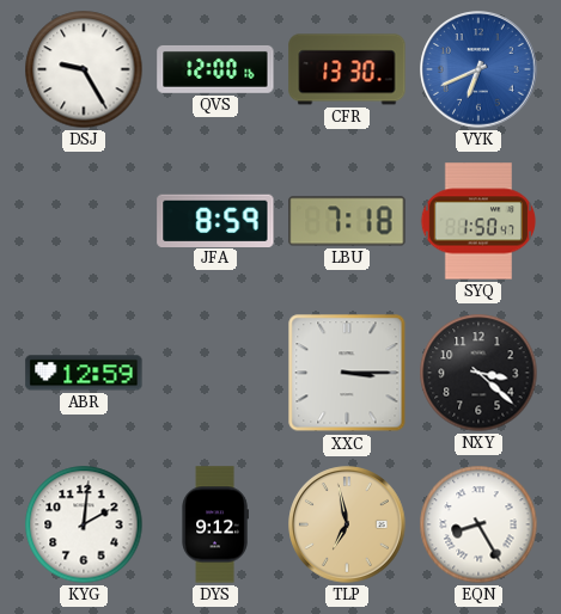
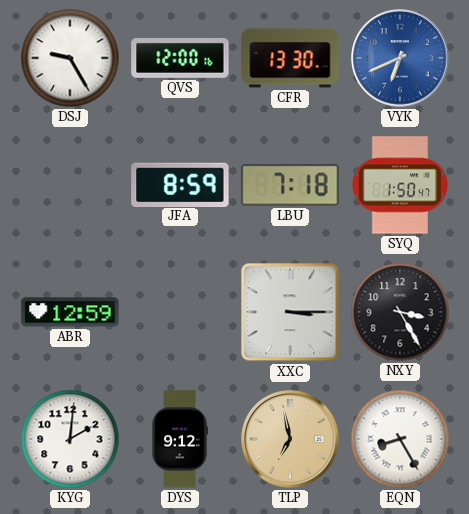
NXY: 3:22 -> 3:25 (400, 312)
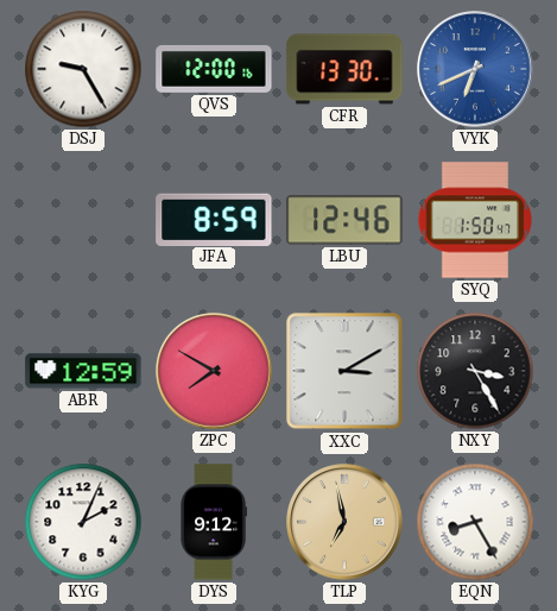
LBU: 7:18 -> 12:46 (344, 220)
ZPC: none -> 7:50 (214, 371)
XXC: 3:15 -> 3:10 (344, 371)
KYG: 2:01 -> 2:04 (83, 522)
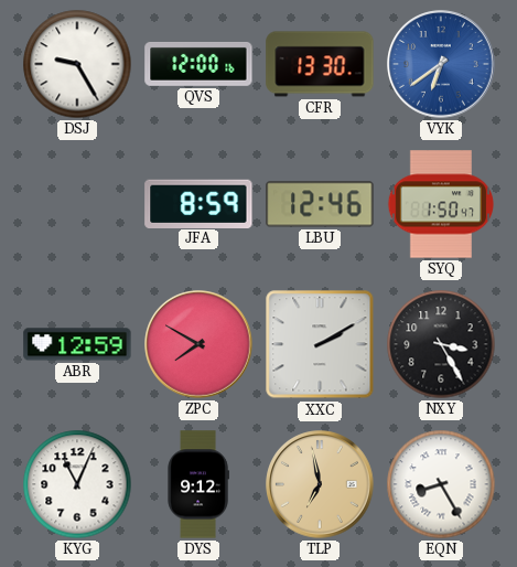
VYK: 6:41 -> 6:39 (441, 64)
XXC: 3:10 -> 2:10 (320, 344)
KYG: 2:04 -> 11:04 (77, 484)
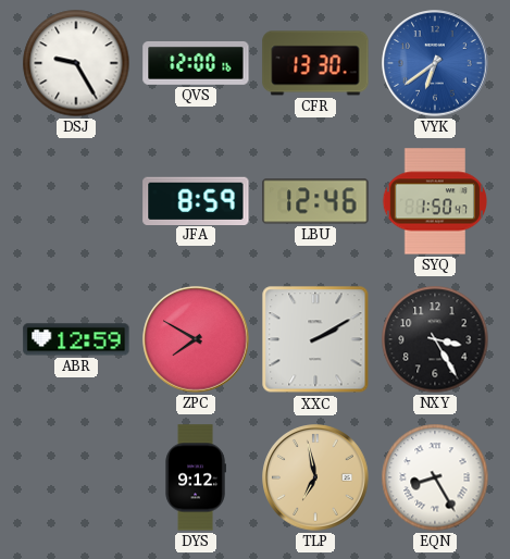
KYG: 11:04 -> none (77, 484)
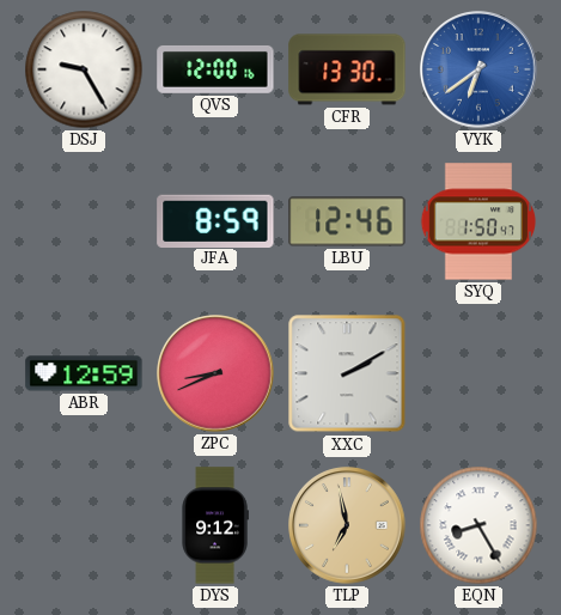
ZPC: 7:50 -> 8:41 (215, 373)
NXY: 3:25 -> none (435, 339)
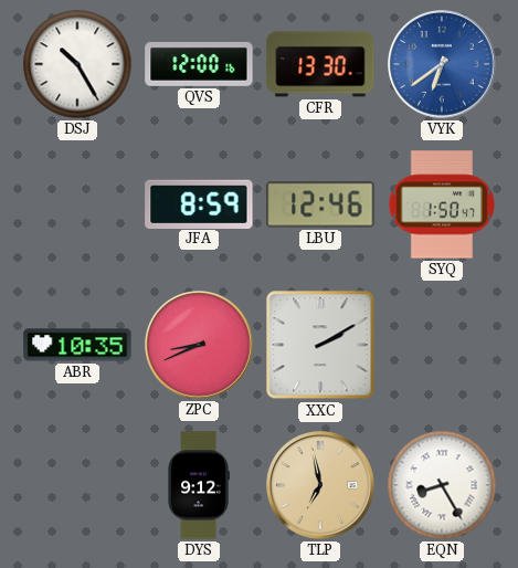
DSJ: 9:25 -> 10:25 (77, 64)
ABR: 12:59 -> 10:35 (77, 345)
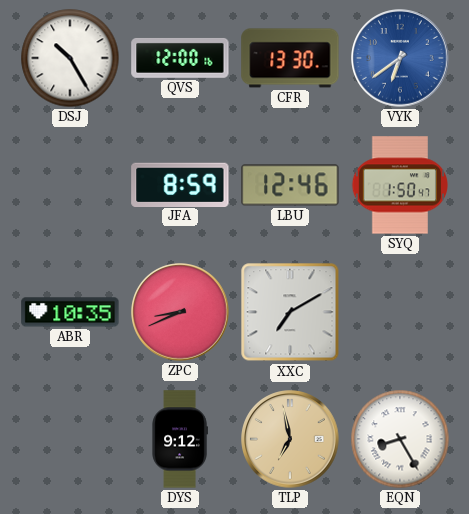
XXC: 2:10 -> 7:10 (290, 312)
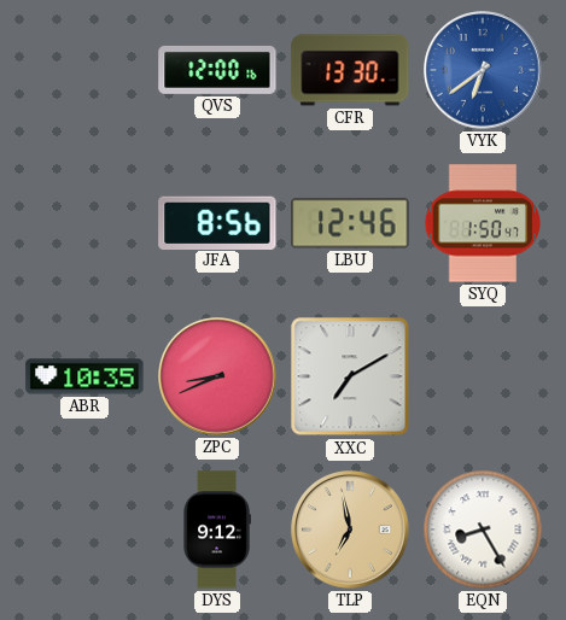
DSJ: 10:25 -> none (70, 58)
JFA: 8:59 -> 8:56 (217, 222)
